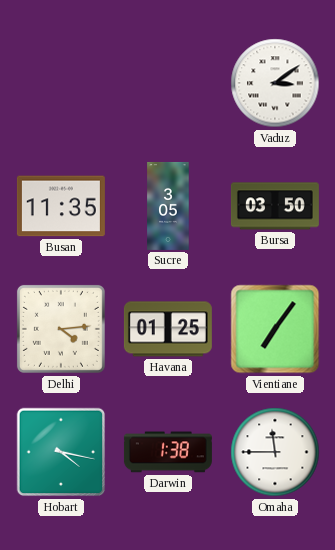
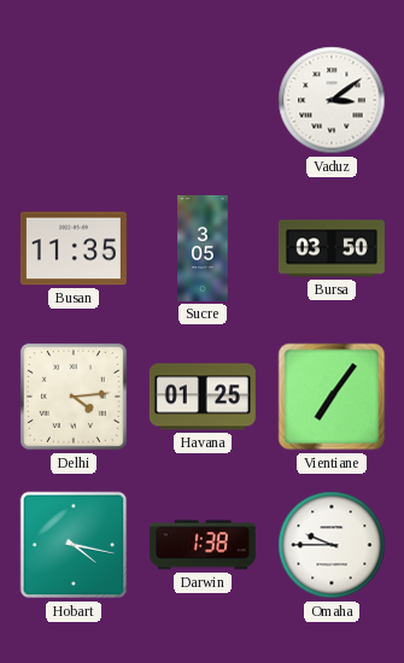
Omaha: 11:45 -> 9:45 (332, 545)
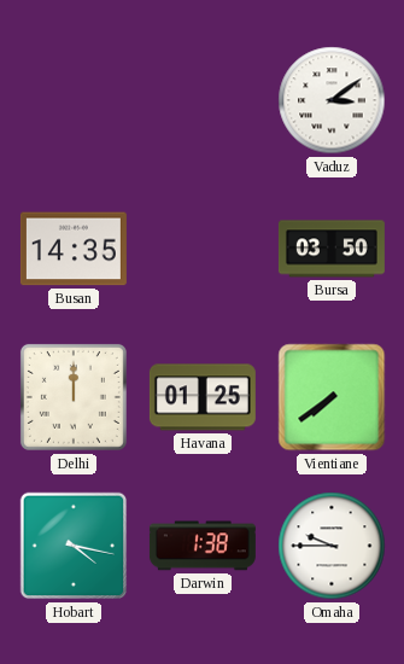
Busan: 11:35 -> 14:35 (74, 249)
Sucre: 3:05 -> none (203, 248)
Delhi: 4:14 -> 12:00 (74, 397)
Vientiane: 7:06 -> 7:39 (332, 397)
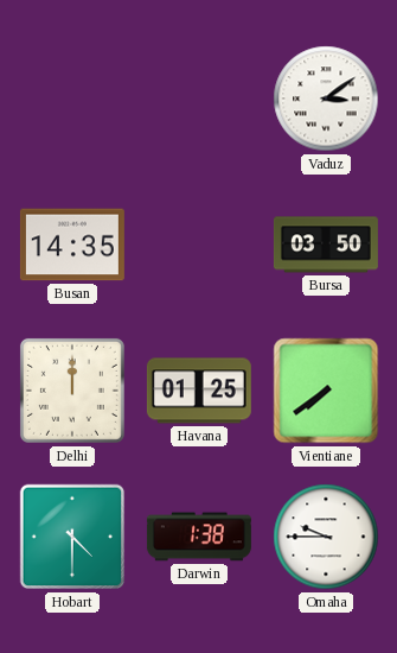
Hobart: 4:17 -> 4:30 (72, 537)
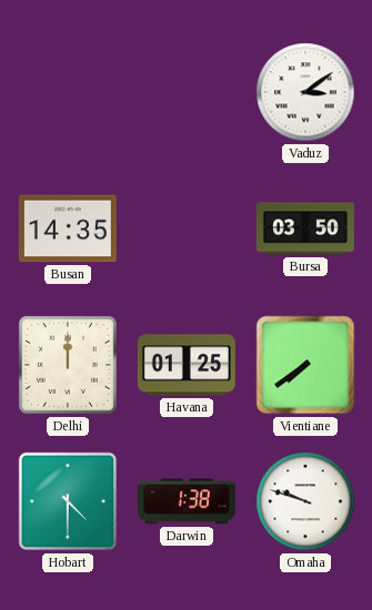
Omaha: 9:45 -> 9:48 (305, 501)
